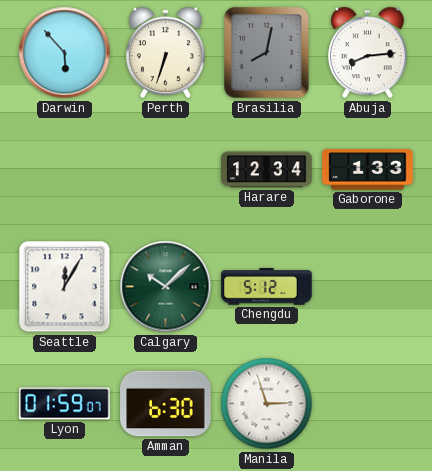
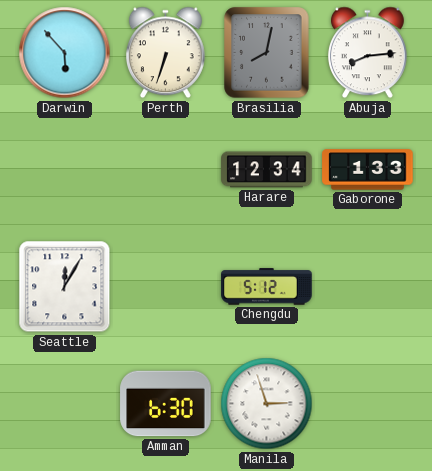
Calgary: 10:08 -> none (166, 287)
Lyon: 01:59 -> none (65, 404)
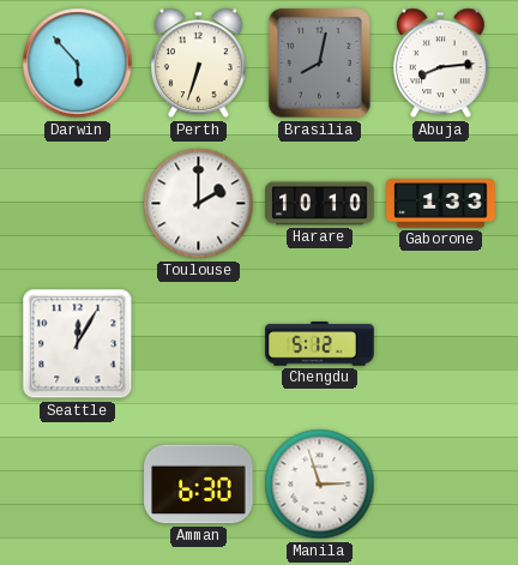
Toulouse: none -> 2:00 (199, 204)
Harare: 12:34 -> 10:10 (320, 204)
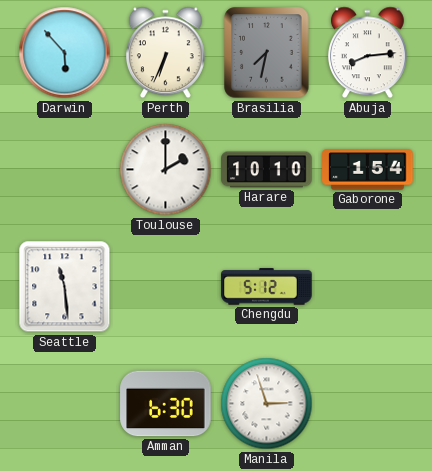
Perth: 6:33 -> 6:34 (165, 53)
Brasilia: 8:02 -> 7:32 (267, 53)
Gaborone: 1:33 -> 1:54 (368, 170)
Seattle: 12:05 -> 11:29 (65, 287)
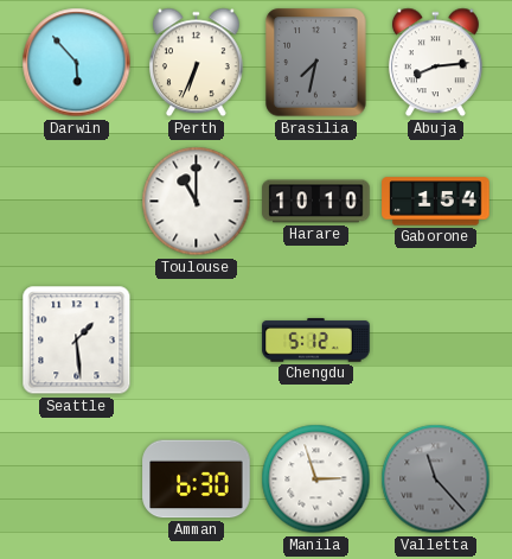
Toulouse: 2:00 -> 11:00 (197, 202)
Seattle: 11:29 -> 1:29 (77, 341)
Valletta: none -> 11:23 (436, 479)
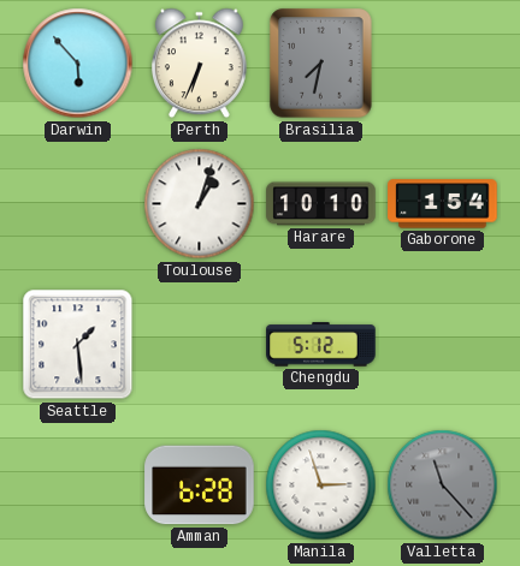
Abuja: 8:14 -> none (435, 63)
Toulouse: 11:00 -> 1:03 (200, 204)
Amman: 6:30 -> 6:28 (200, 485)
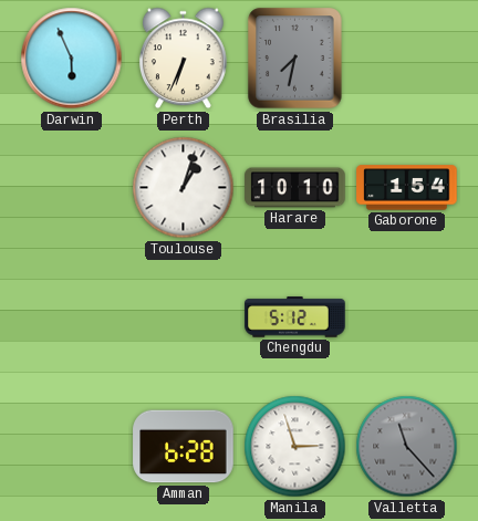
Darwin: 5:53 -> 5:56 (72, 59)
Seattle: 1:29 -> none (78, 345)
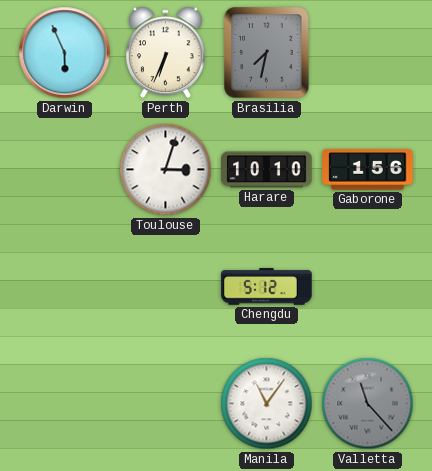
Toulouse: 1:03 -> 3:03 (166, 170)
Gaborone: 1:54 -> 1:56 (368, 170)
Amman: 6:28 -> none (184, 447)
Manila: 2:57 -> 11:06 (267, 404)
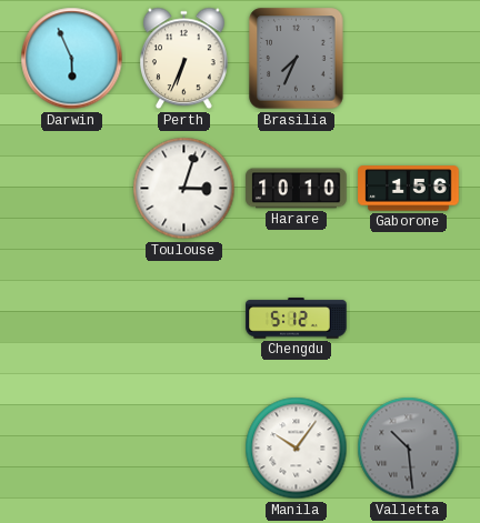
Brasilia: 7:32 -> 7:34 (297, 59)
Manila: 11:06 -> 10:06 (297, 449)
Valletta: 11:23 -> 10:29 (409, 449)
